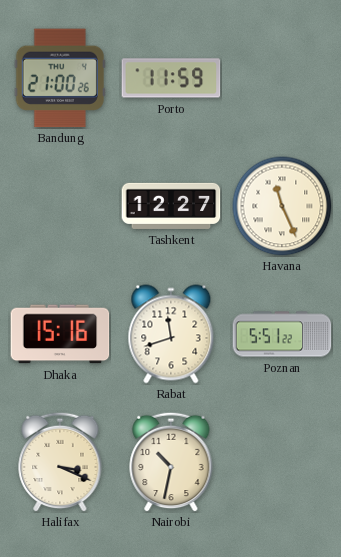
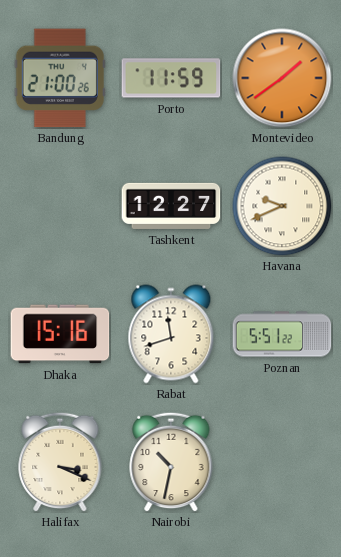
Montevideo: none -> 1:39 (282, 78)
Havana: 11:26 -> 9:41 (282, 206)
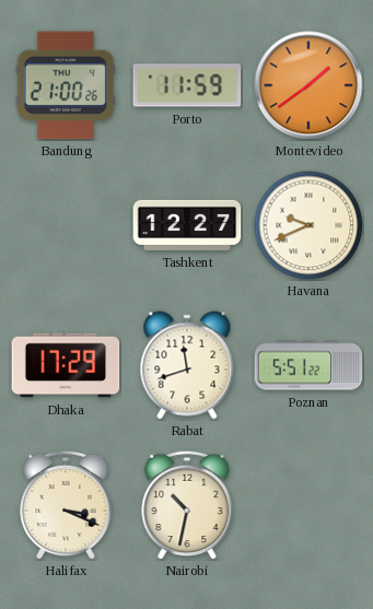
Dhaka: 15:16 -> 17:29 (66, 365)
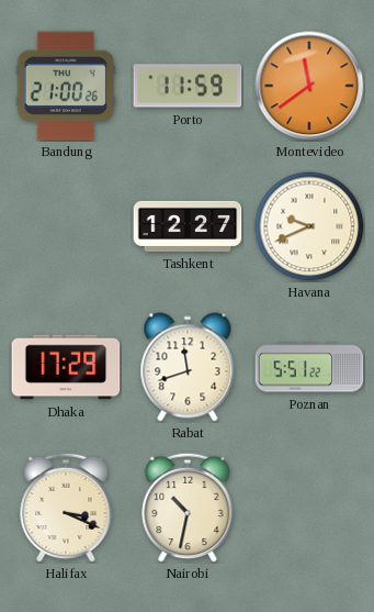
Montevideo: 1:39 -> 11:39 (309, 86)
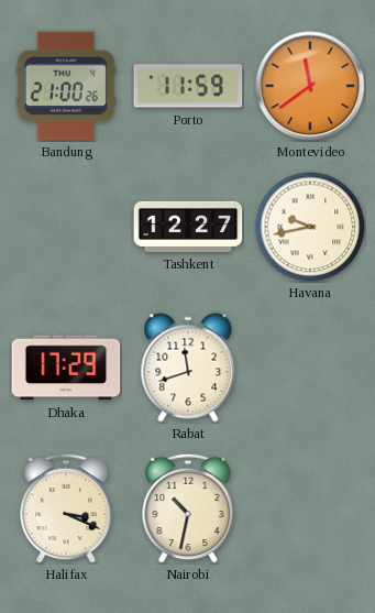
Havana: 9:41 -> 9:43 (310, 227)
Poznan: 5:51 -> none (309, 367)
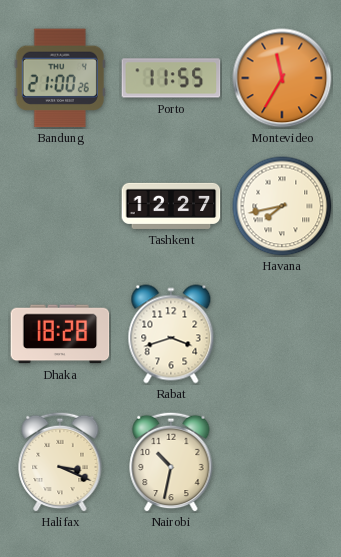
Porto: 11:59 -> 11:55 (171, 78)
Montevideo: 11:39 -> 11:35 (282, 78)
Havana: 9:43 -> 7:43 (282, 206)
Dhaka: 17:29 -> 18:28 (60, 334)
Rabat: 11:42 -> 3:42 (171, 334)
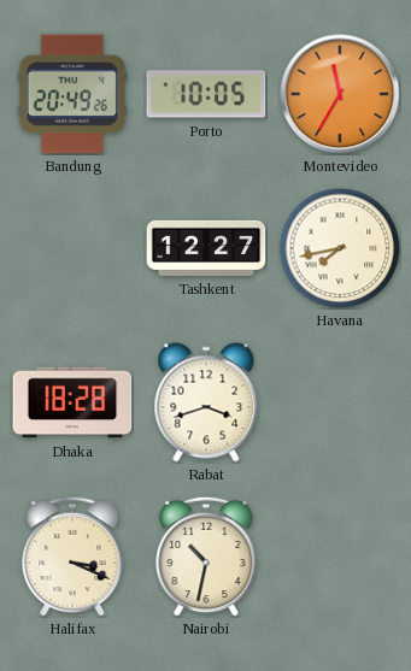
Bandung: 21:00 -> 20:49 (72, 94)
Porto: 11:55 -> 10:05 (206, 94)
